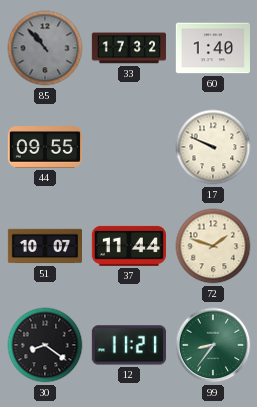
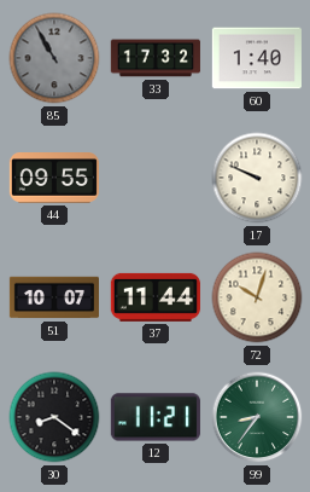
85: 10:53 -> 10:55 (54, 58)
72: 1:48 -> 10:03 (257, 297)
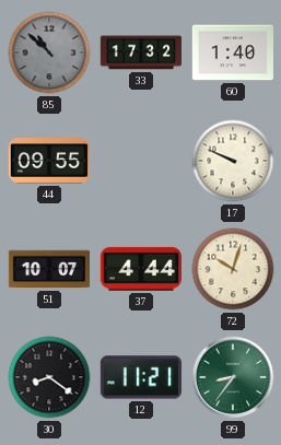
85: 10:55 -> 10:52 (49, 52)
37: 11:44 -> 4:44 (141, 269)
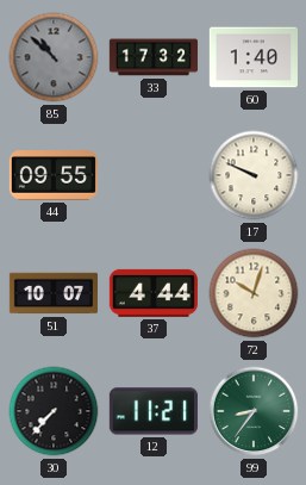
30: 8:21 -> 7:37 (54, 411)
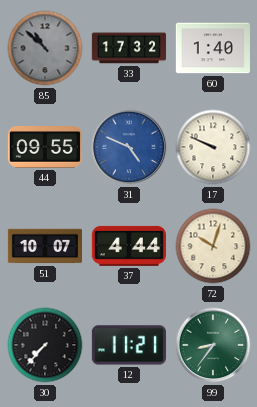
31: none -> 4:49 (129, 147)
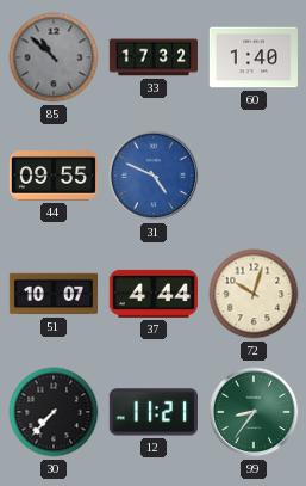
17: 9:49 -> none (213, 147)
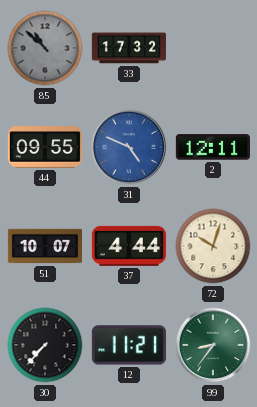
60: 1:40 -> none (254, 57)
2: none -> 12:11 (213, 147)
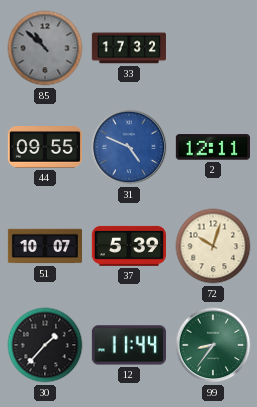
37: 4:44 -> 5:39 (129, 246)
30: 7:37 -> 1:37 (45, 345)
12: 11:21 -> 11:44 (129, 345)
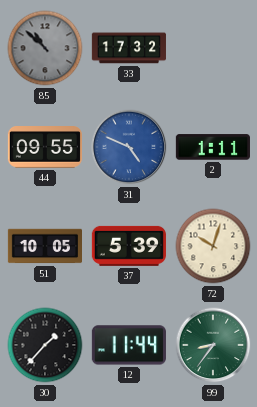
2: 12:11 -> 1:11 (213, 147)
51: 10:07 -> 10:05 (44, 246)
